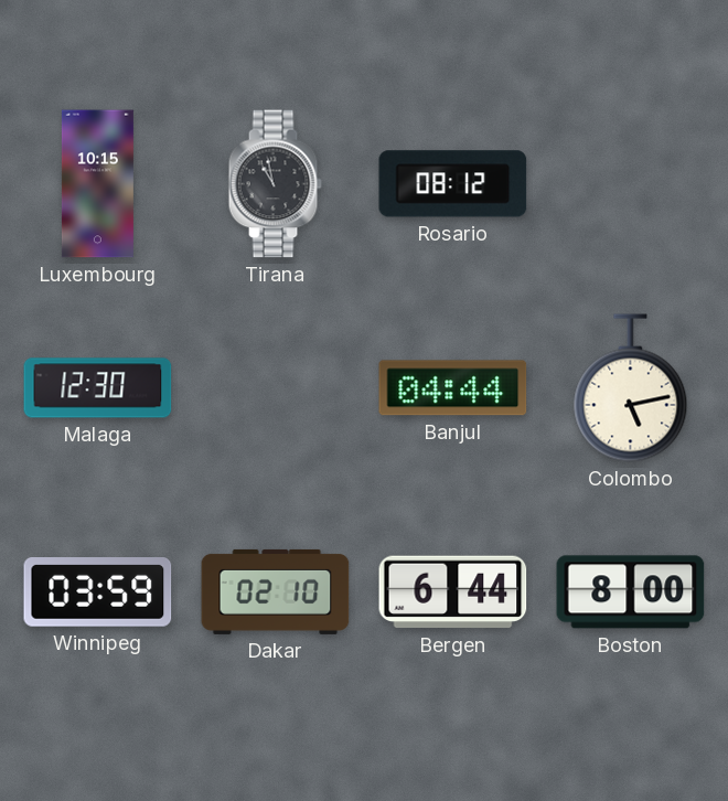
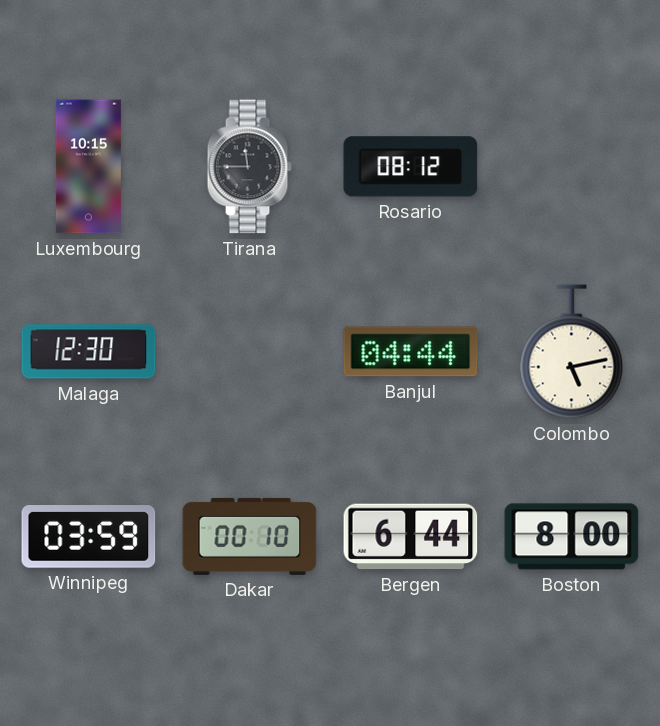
Tirana: 10:58 -> 11:45 (249, 167)
Dakar: 02:10 -> 00:10 (250, 536)
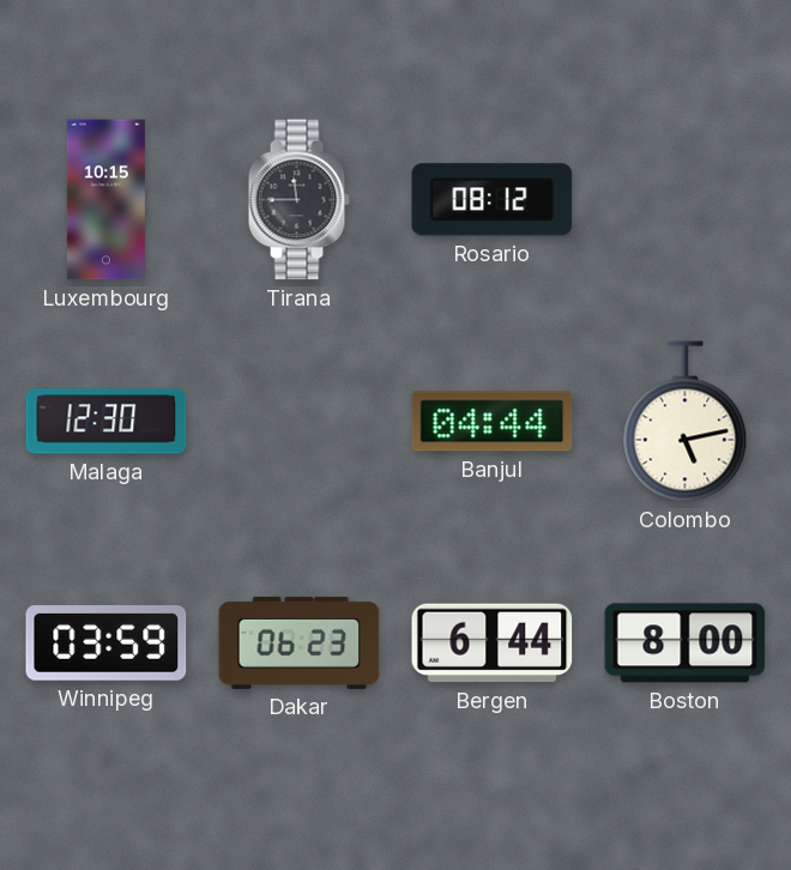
Dakar: 00:10 -> 06:23 (300, 642)
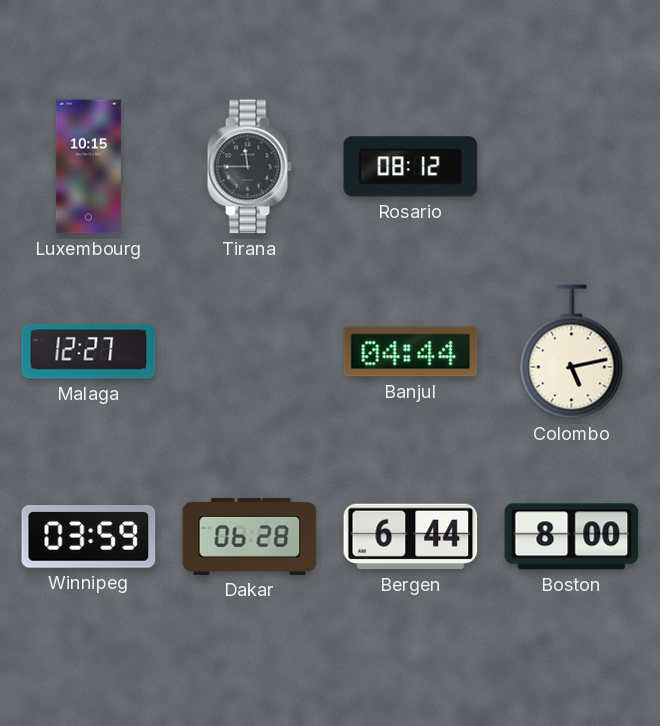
Malaga: 12:30 -> 12:27 (89, 352)
Dakar: 06:23 -> 06:28 (250, 536)
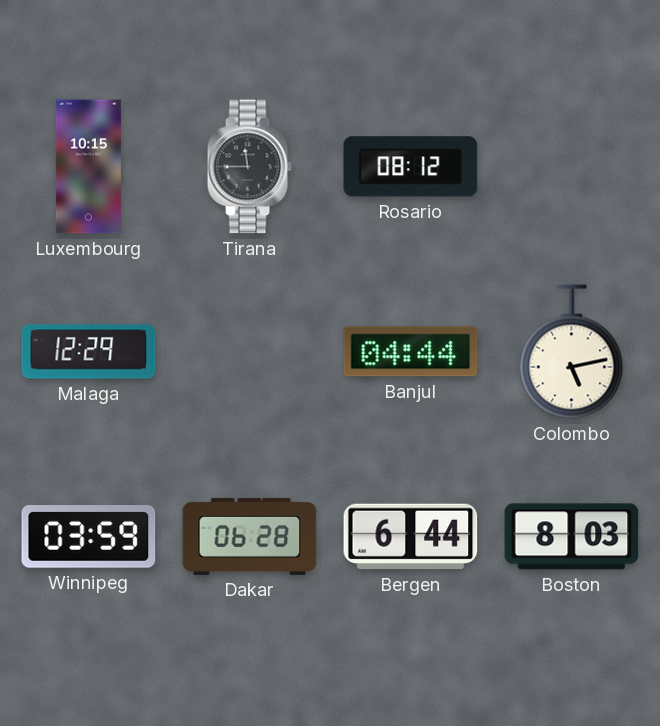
Malaga: 12:27 -> 12:29 (89, 352)
Boston: 8:00 -> 8:03 (572, 537)
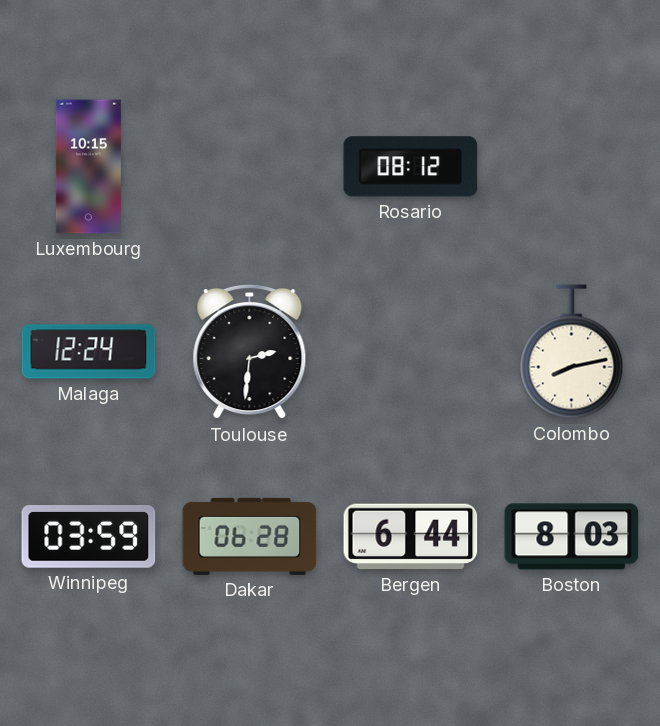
Tirana: 11:45 -> none (249, 167)
Malaga: 12:29 -> 12:24 (89, 352)
Toulouse: none -> 2:31 (250, 352)
Banjul: 04:44 -> none (411, 352)
Colombo: 5:13 -> 8:13 (572, 352)
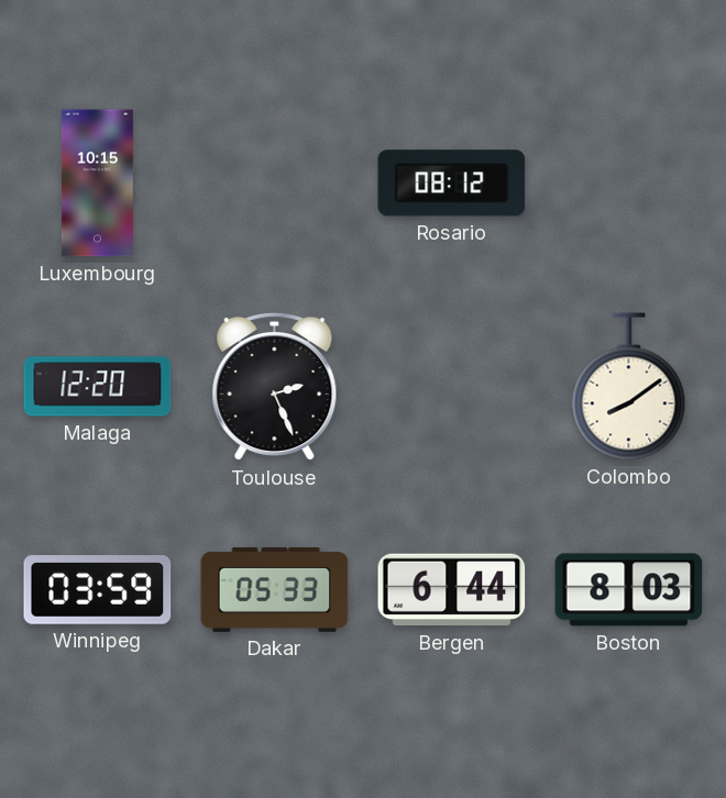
Malaga: 12:24 -> 12:20 (98, 387)
Toulouse: 2:31 -> 2:26 (275, 387)
Colombo: 8:13 -> 8:09 (629, 387)
Dakar: 06:28 -> 05:33 (275, 589)
